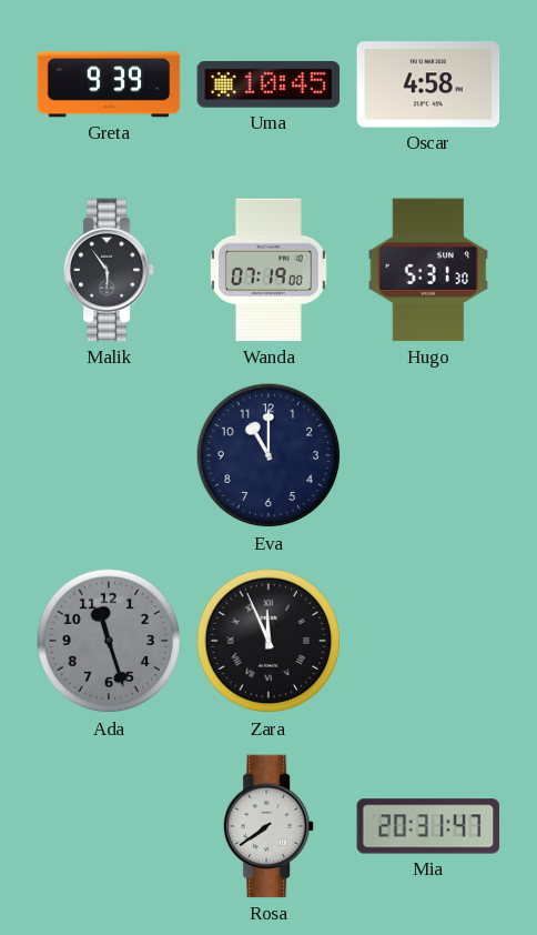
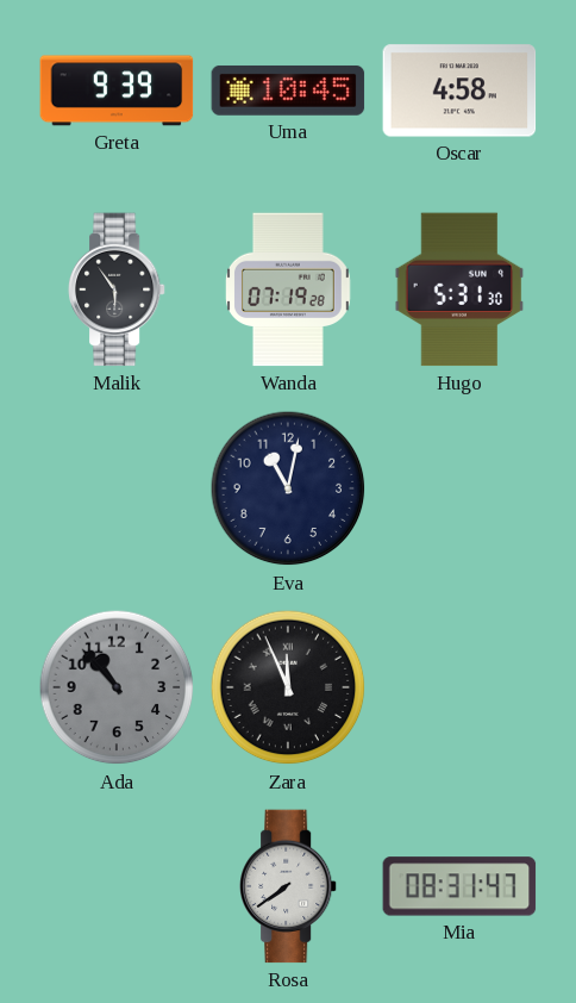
Wanda: 07:19:00 -> 07:19:28 (289, 289)
Eva: 11:00 -> 11:02 (288, 488)
Ada: 11:27 -> 10:53 (117, 687)
Mia: 20:31 -> 08:31 (459, 886)
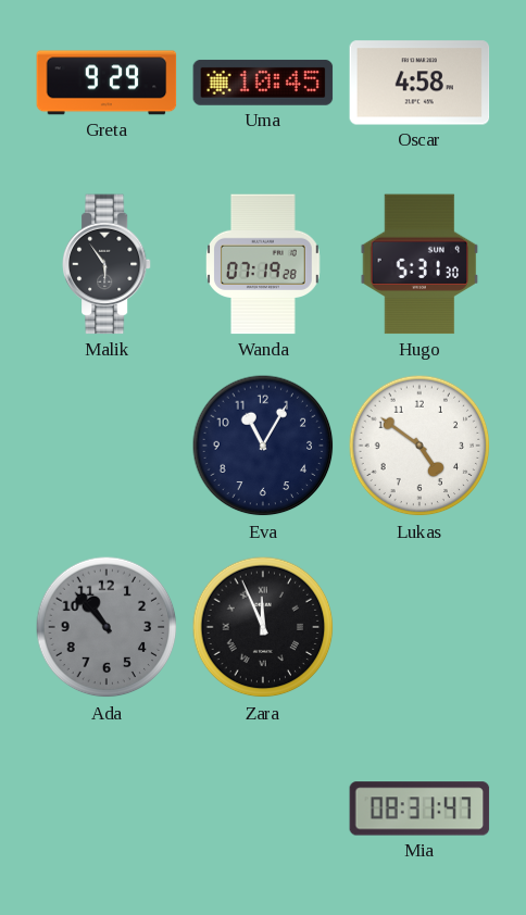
Greta: 9:39 -> 9:29 (107, 83)
Eva: 11:02 -> 11:05 (263, 446)
Lukas: none -> 4:51 (419, 446)
Rosa: 7:39 -> none (288, 886)
